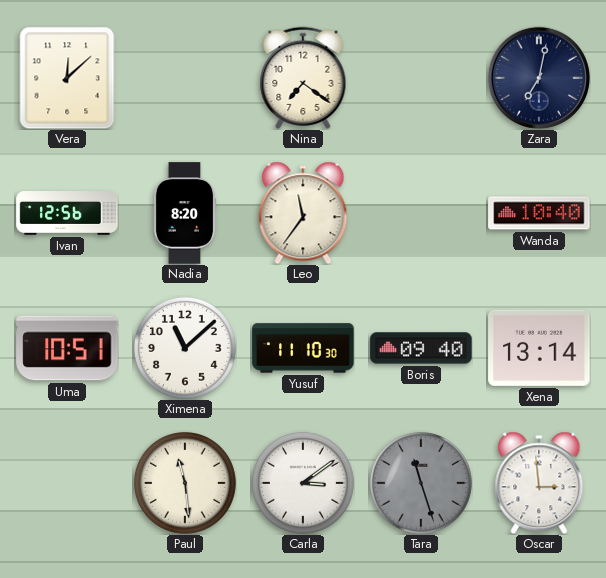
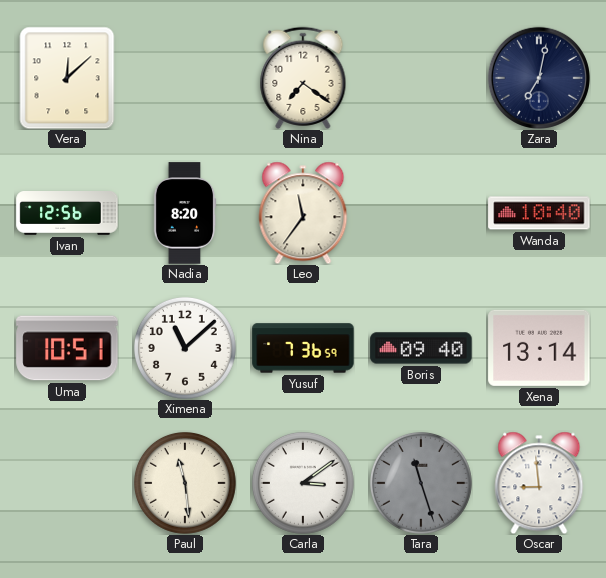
Yusuf: 11:10 -> 7:36 (303, 348)
Oscar: 2:59 -> 8:59 (539, 483)
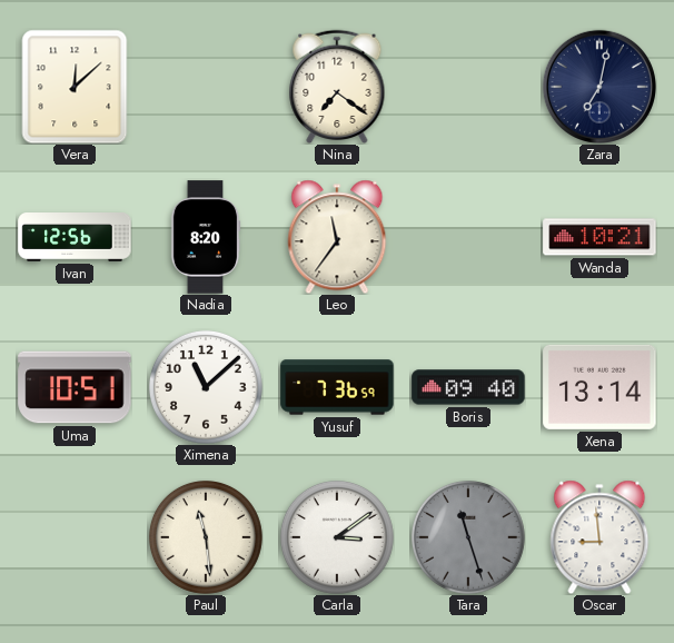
Wanda: 10:40 -> 10:21 (599, 237)
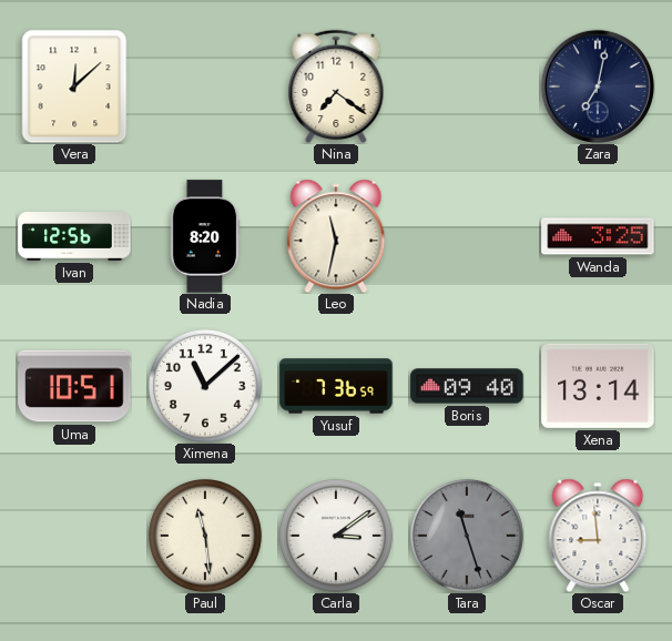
Leo: 11:36 -> 11:32 (336, 236)
Wanda: 10:21 -> 3:25 (598, 236)
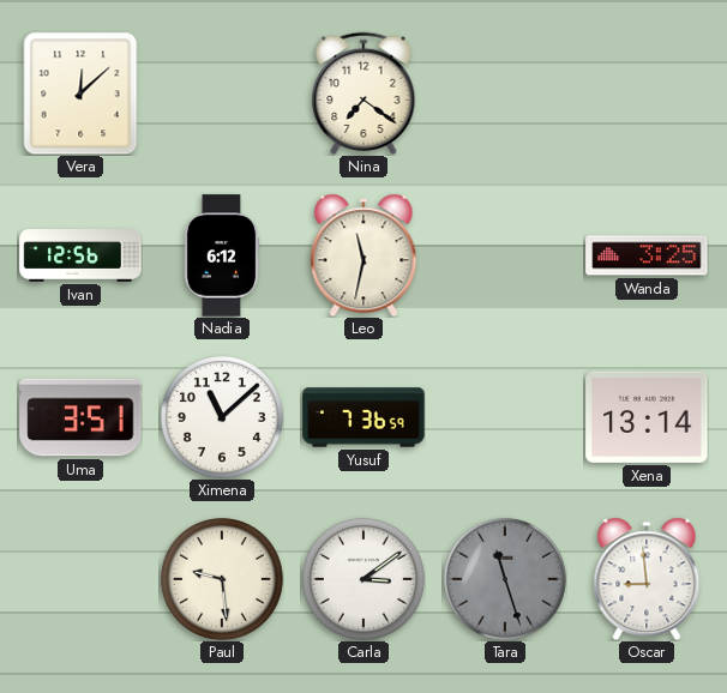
Zara: 7:02 -> none (598, 87)
Nadia: 8:20 -> 6:12 (222, 255)
Uma: 10:51 -> 3:51 (80, 417)
Boris: 09:40 -> none (467, 386)
Paul: 11:29 -> 9:29 (222, 579)
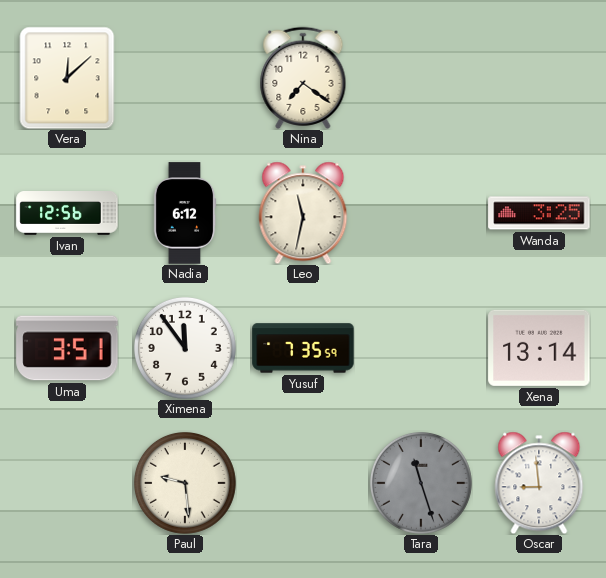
Ximena: 11:08 -> 11:54 (185, 348)
Yusuf: 7:36 -> 7:35 (303, 348)
Carla: 3:09 -> none (363, 579)
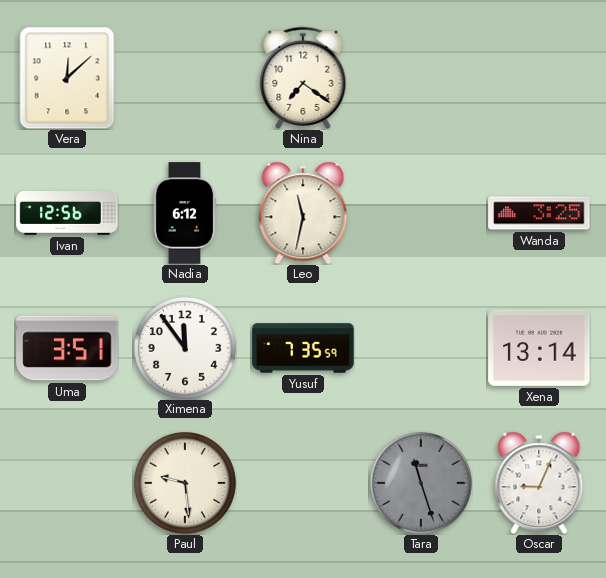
Oscar: 8:59 -> 9:04 (539, 483)
